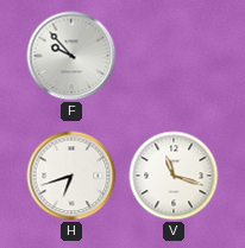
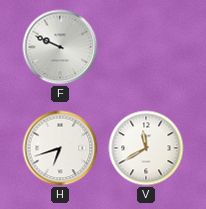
F: 9:53 -> 9:49 (60, 47)
V: 11:18 -> 11:40 (146, 148)
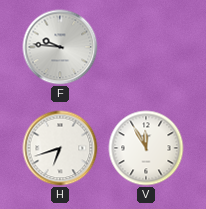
F: 9:49 -> 9:46 (60, 47)
V: 11:40 -> 11:55 (146, 148)
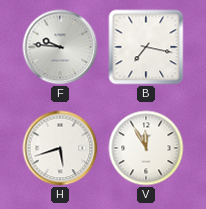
B: none -> 7:17 (146, 47)
H: 6:42 -> 5:42 (60, 148)
